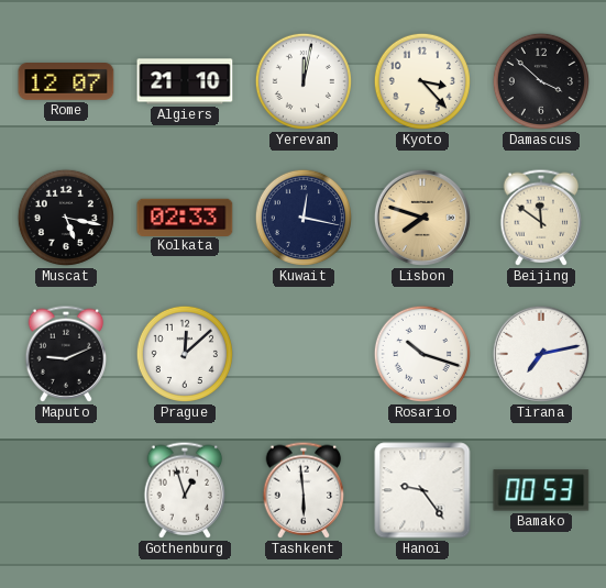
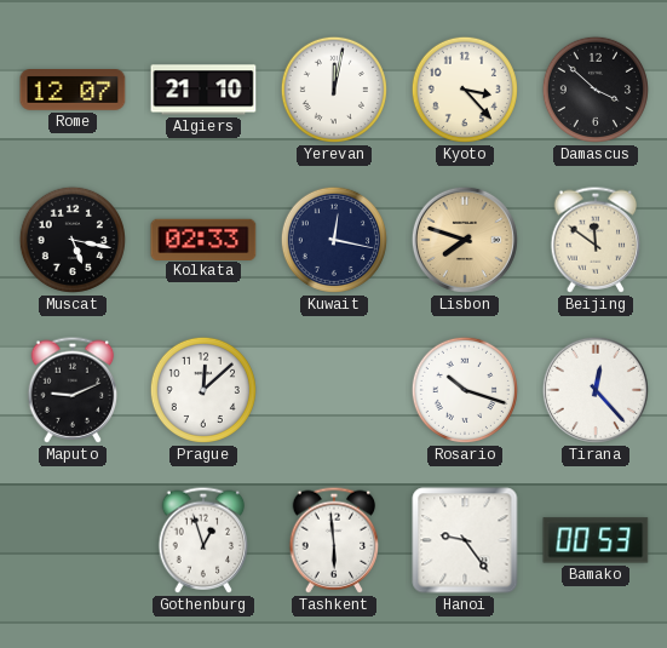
Tirana: 7:13 -> 12:23 (596, 390)
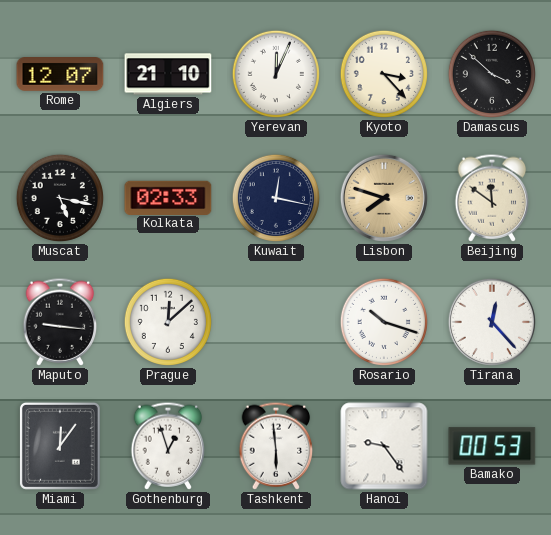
Yerevan: 12:02 -> 12:04 (276, 74)
Maputo: 9:11 -> 9:16 (60, 322)
Miami: none -> 12:06 (60, 446)
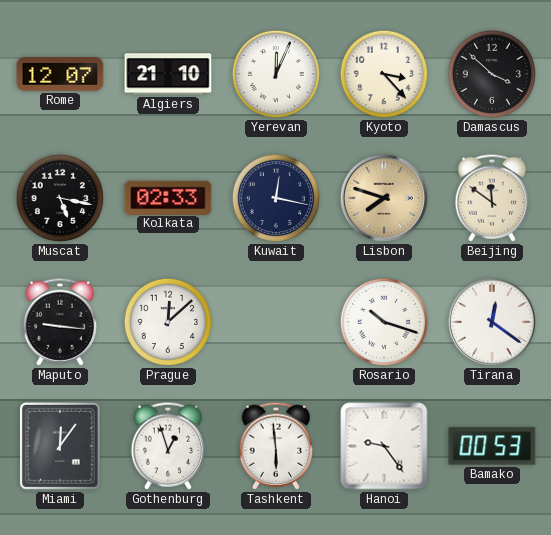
Tirana: 12:23 -> 12:21 (492, 322)
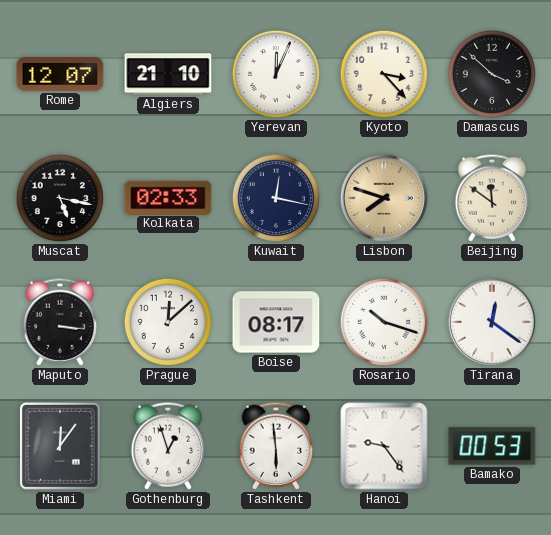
Maputo: 9:16 -> 3:16 (60, 322)
Boise: none -> 08:17 (276, 322)
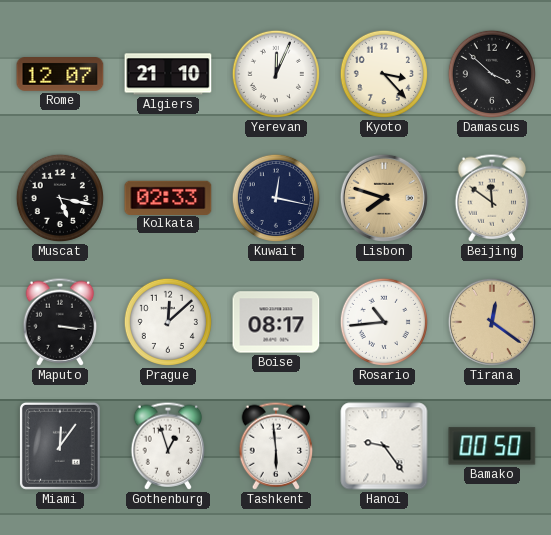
Rosario: 10:18 -> 10:44 (384, 322)
Tirana dial: white -> champagne (492, 322)
Bamako: 00:53 -> 00:50 (492, 446)
